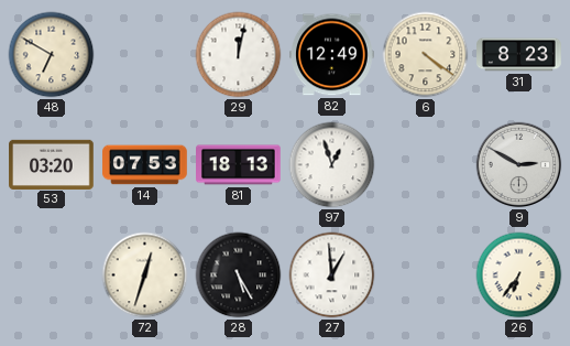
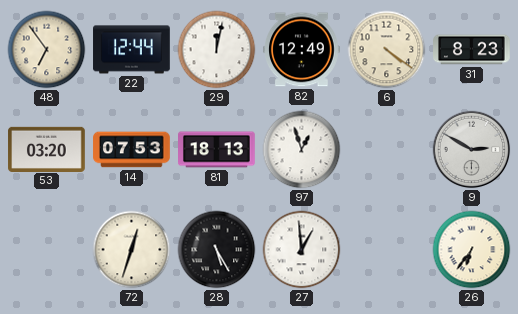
48: 6:50 -> 6:54 (47, 50)
22: none -> 12:44 (132, 50)
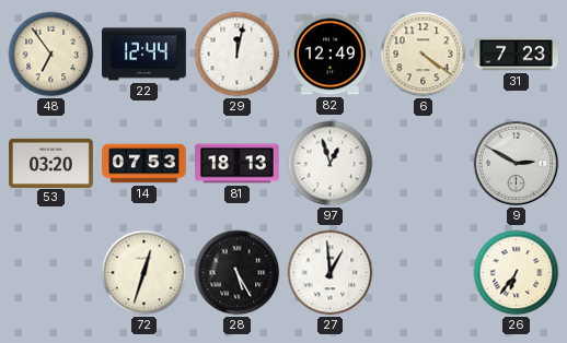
31: 8:23 -> 7:23 (517, 55)
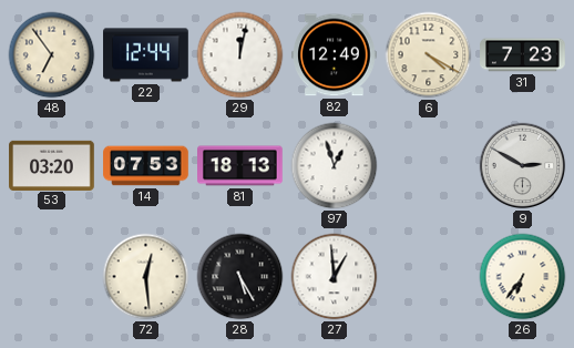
6: 4:21 -> 4:20 (429, 55)
72: 12:33 -> 12:29 (146, 277)
